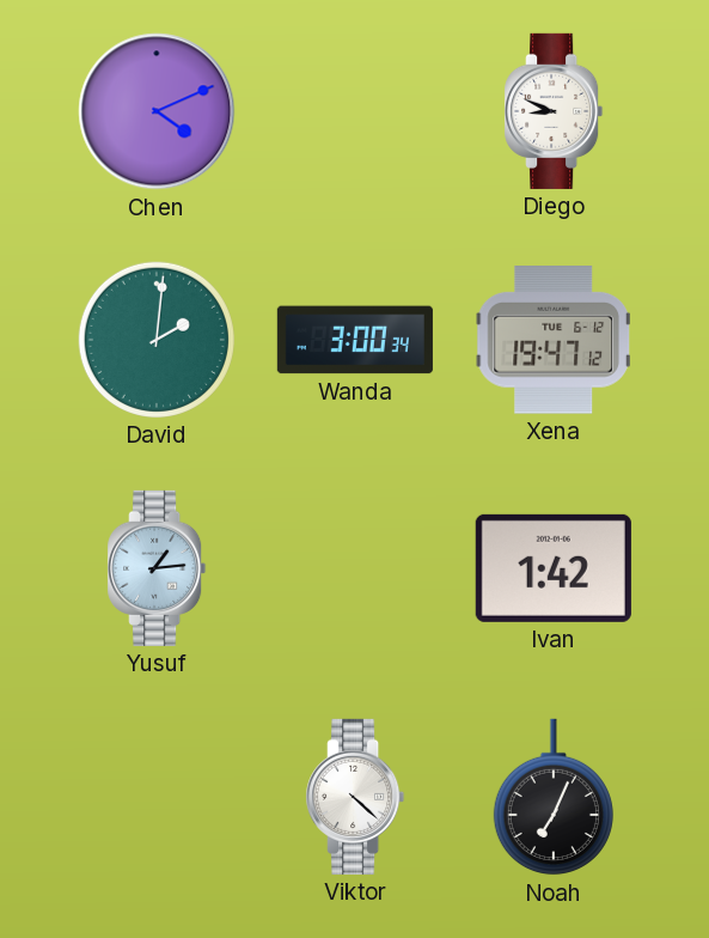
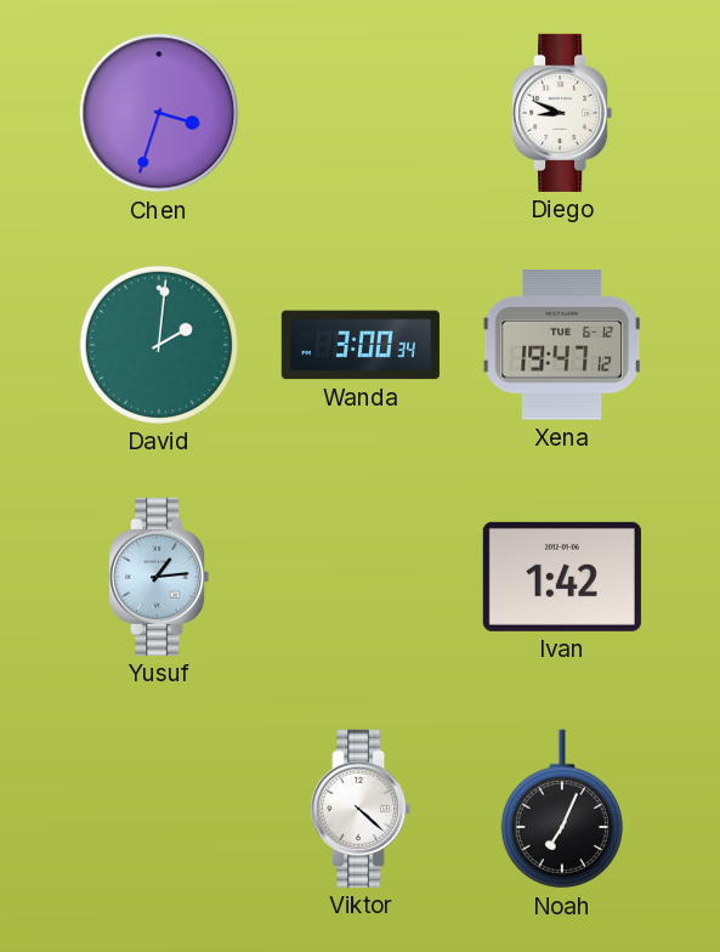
Chen: 4:11 -> 3:33 (159, 113)
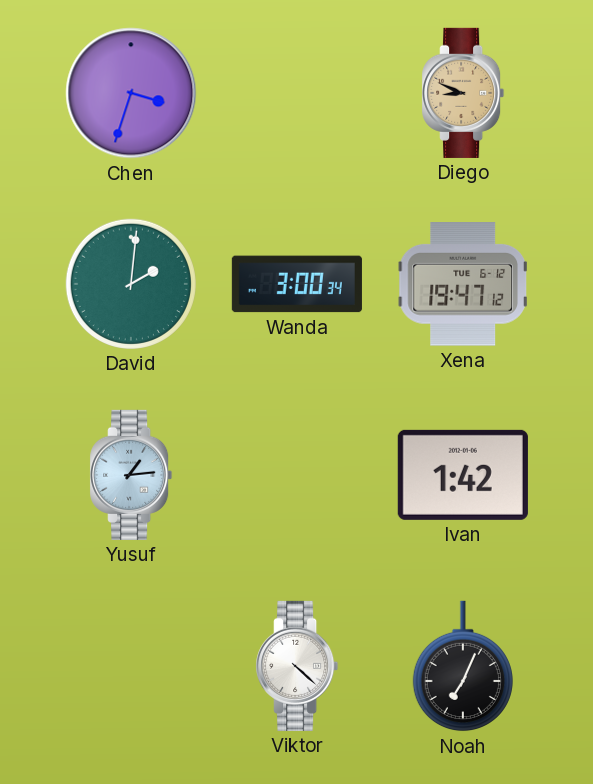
Diego dial: white -> champagne (463, 93)
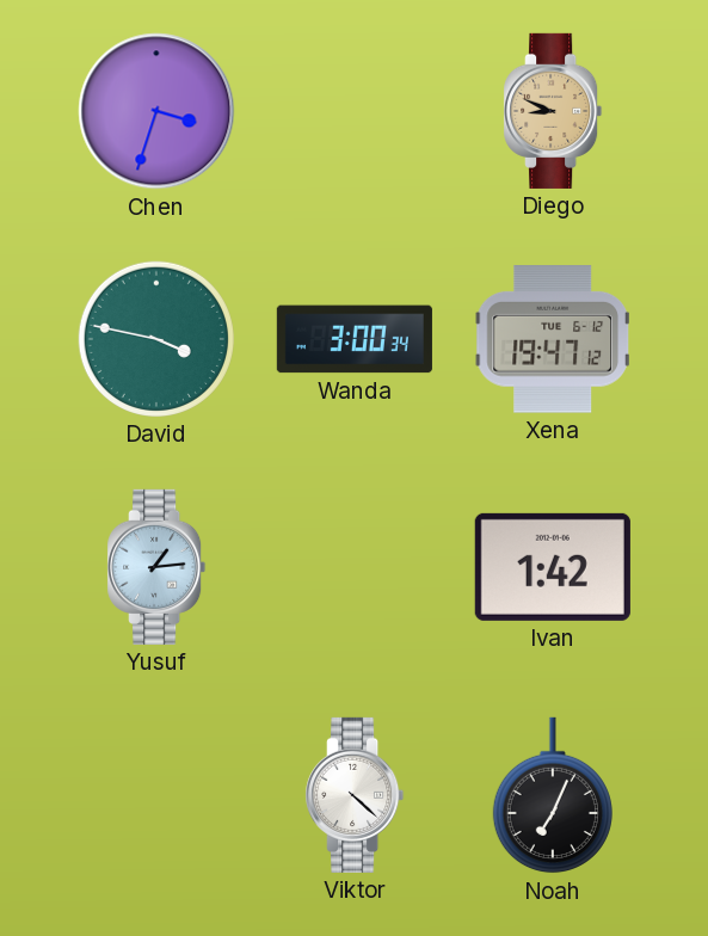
David: 2:01 -> 3:47 (156, 339)
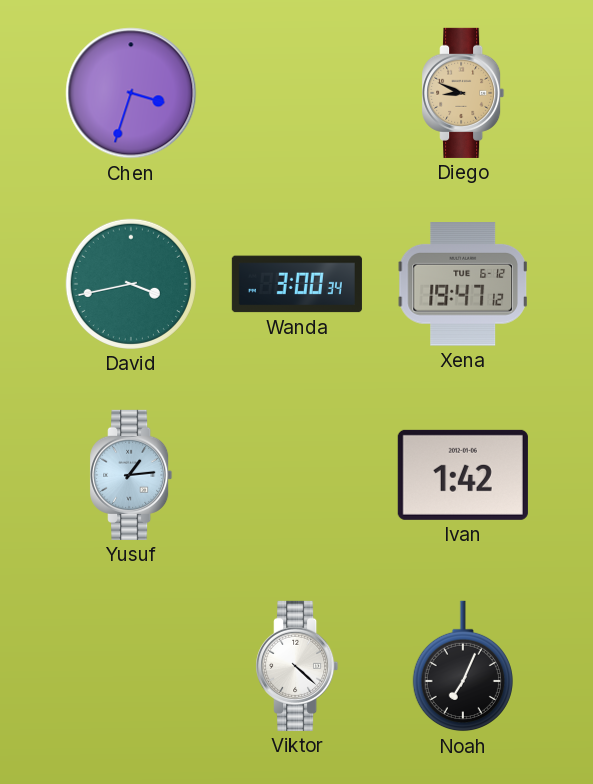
David: 3:47 -> 3:43 (131, 284)
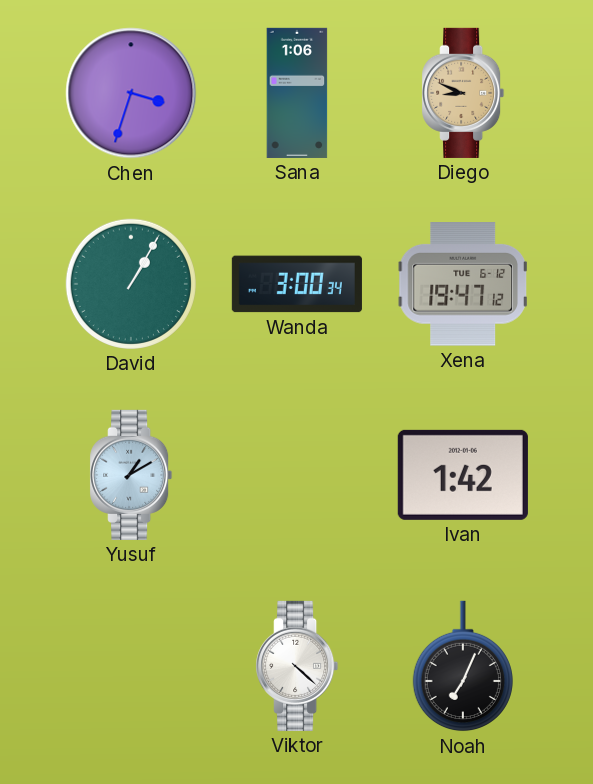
Sana: none -> 1:06 (297, 93)
David: 3:43 -> 1:05 (131, 284)
Yusuf: 1:14 -> 1:10 (131, 475)
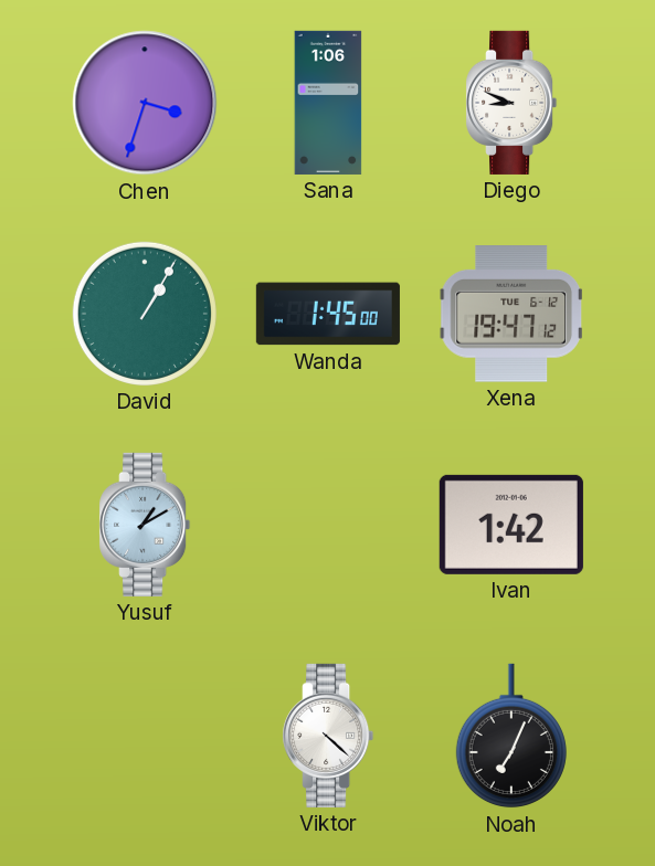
Diego dial: champagne -> white (511, 103)
Wanda: 3:00 -> 1:45 (328, 314)
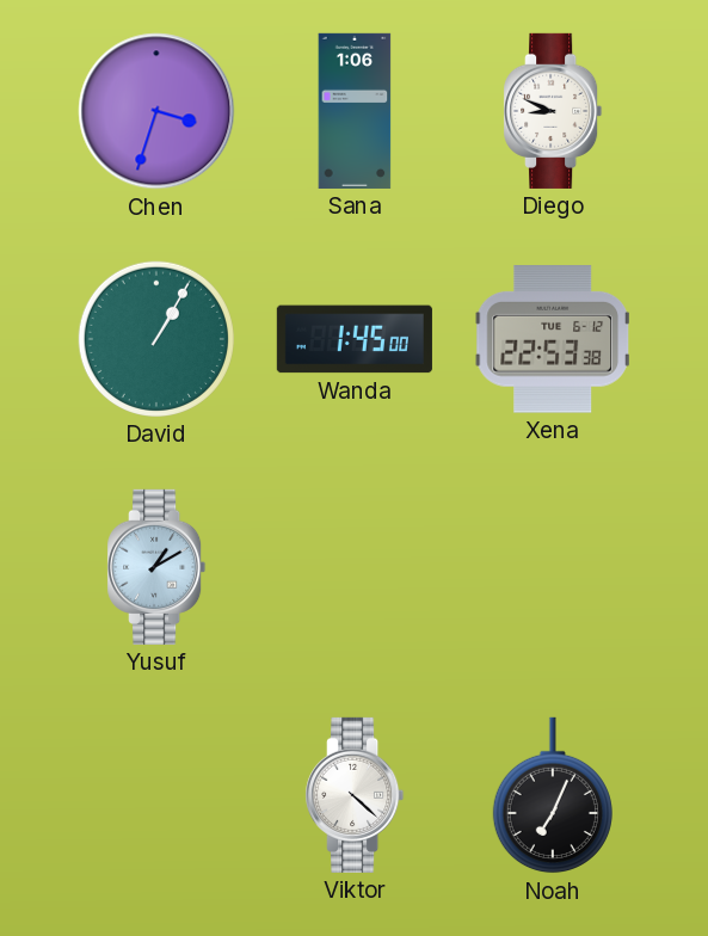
Xena: 19:47 -> 22:53 (553, 339)
Ivan: 1:42 -> none (511, 525)
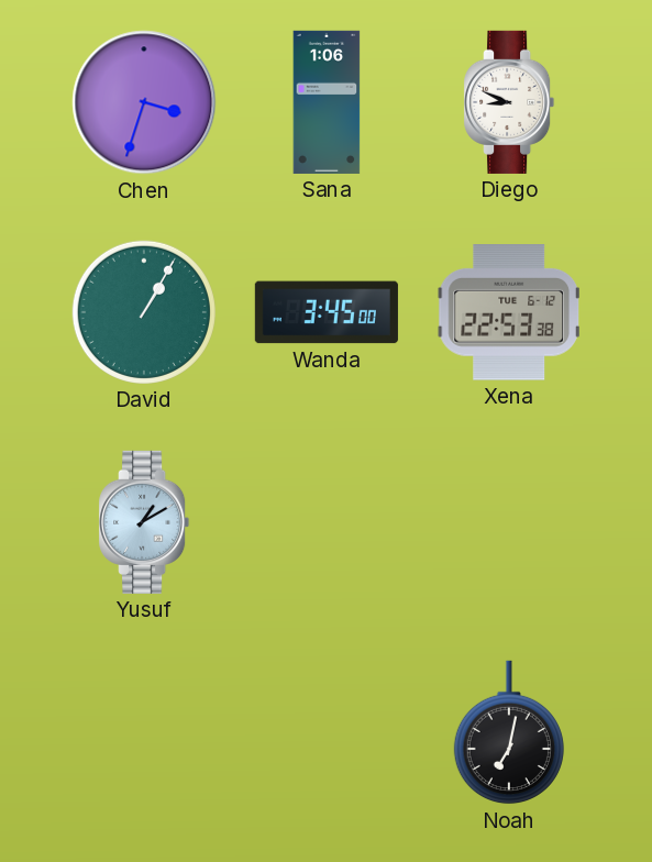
Wanda: 1:45 -> 3:45 (327, 312)
Viktor: 4:22 -> none (355, 795)
Noah: 7:04 -> 7:02 (509, 732)
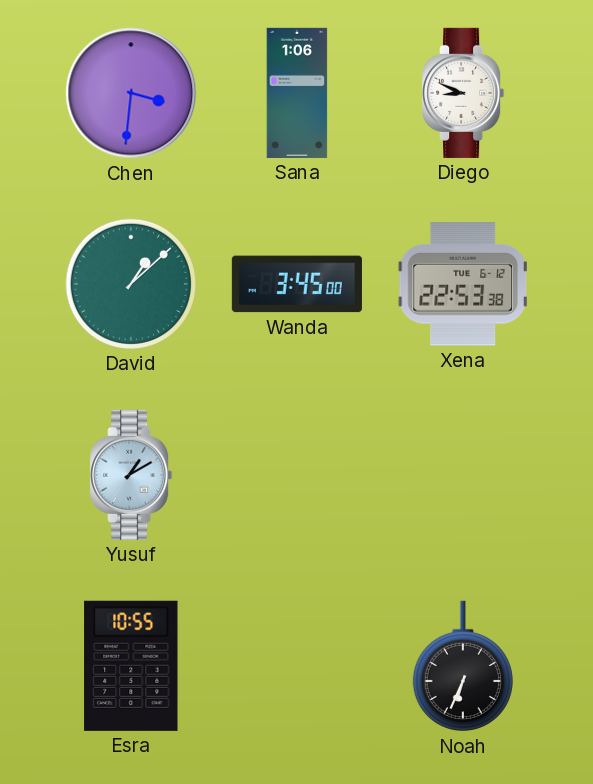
Chen: 3:33 -> 3:31 (131, 93)
David: 1:05 -> 1:08 (131, 284)
Esra: none -> 10:55 (131, 666)
Noah: 7:02 -> 6:34 (463, 666)
